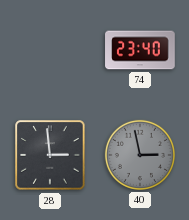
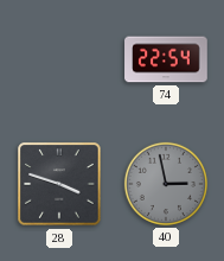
74: 23:40 -> 22:54 (166, 59)
28: 2:59 -> 3:48 (59, 184)
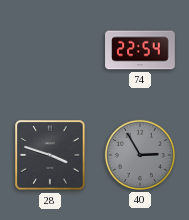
40: 2:58 -> 2:55 (140, 155)
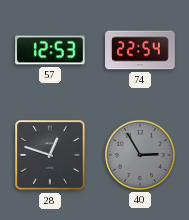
57: none -> 12:53 (50, 50)
28: 3:48 -> 12:48 (50, 155)
